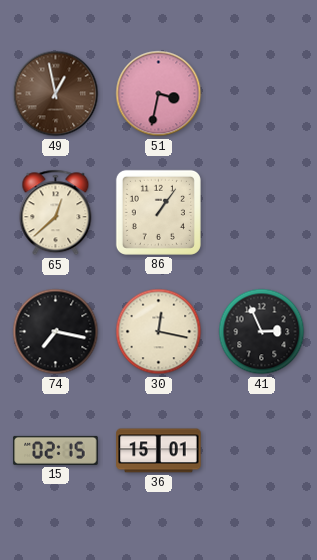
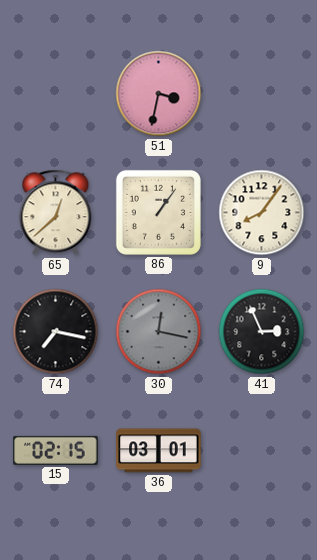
49: 12:58 -> none (56, 94)
9: none -> 8:06 (262, 213)
30 dial: cream -> grey (159, 332)
36: 15:01 -> 03:01 (159, 451)
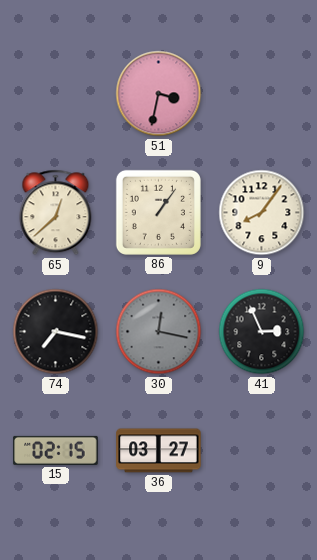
36: 03:01 -> 03:27 (159, 451)
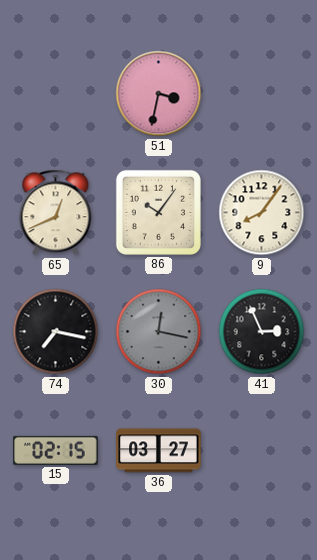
65: 12:38 -> 12:41 (56, 213)
86: 1:06 -> 10:06 (158, 212)
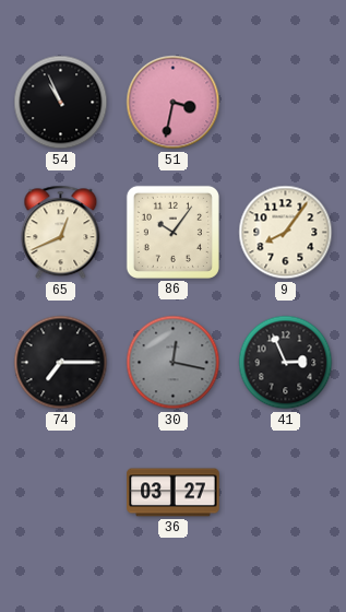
54: none -> 10:56 (61, 103)
74: 7:17 -> 7:15 (61, 363)
15: 02:15 -> none (56, 450)
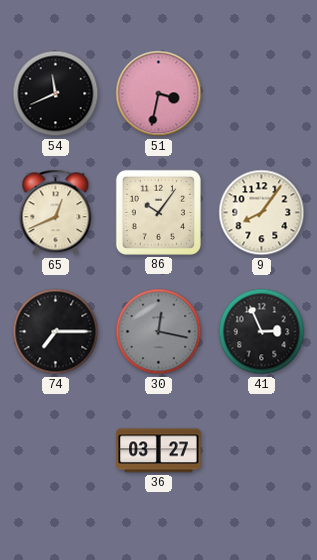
54: 10:56 -> 11:41 (56, 94)
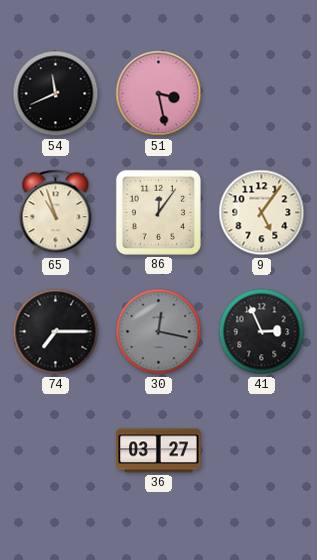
51: 3:32 -> 3:28 (159, 94)
65: 12:41 -> 10:57 (56, 213)
86: 10:06 -> 12:06 (158, 212)
9: 8:06 -> 5:06 (262, 213)
